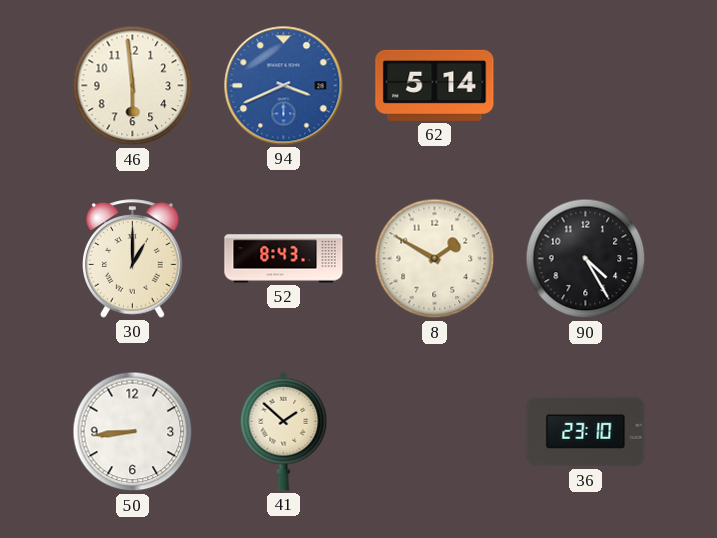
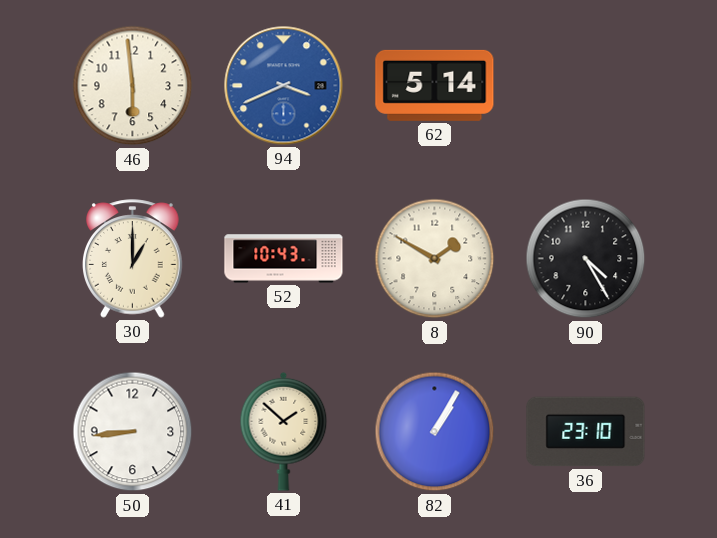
52: 8:43 -> 10:43 (284, 259)
82: none -> 1:05 (435, 432)
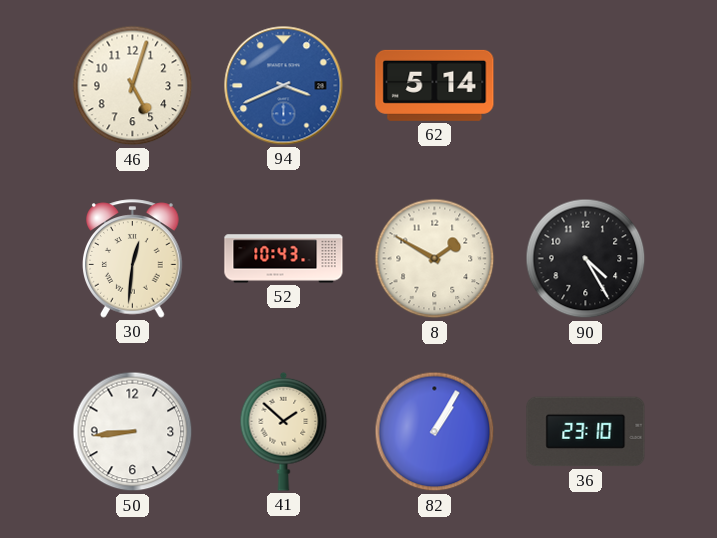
46: 5:59 -> 5:03 (133, 86)
30: 1:00 -> 12:31 (133, 259)
